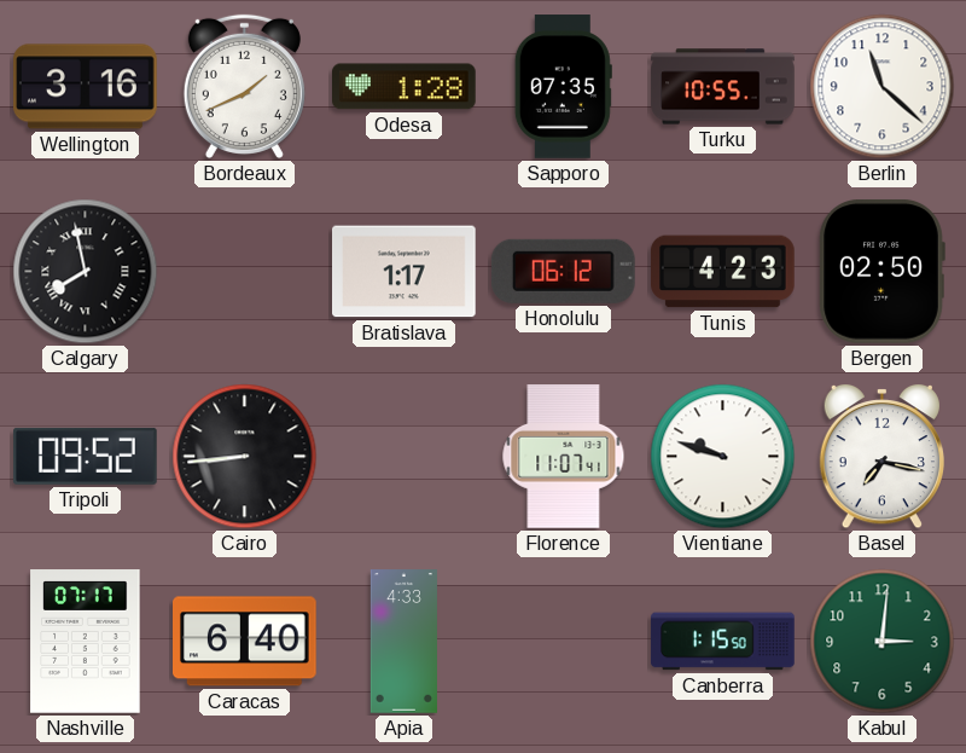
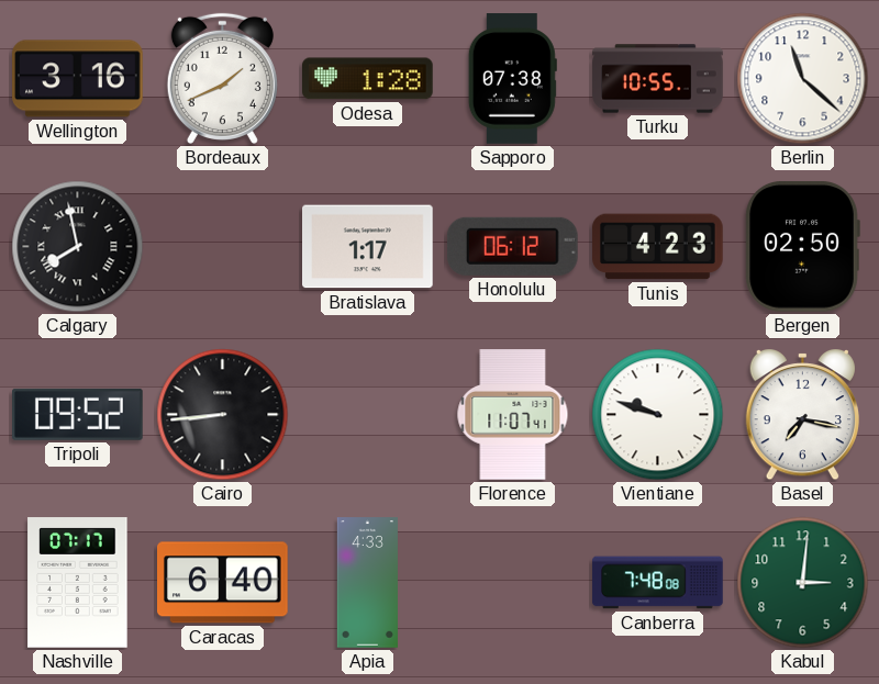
Sapporo: 07:35 -> 07:38 (512, 79)
Canberra: 1:15 -> 7:48 (658, 583)
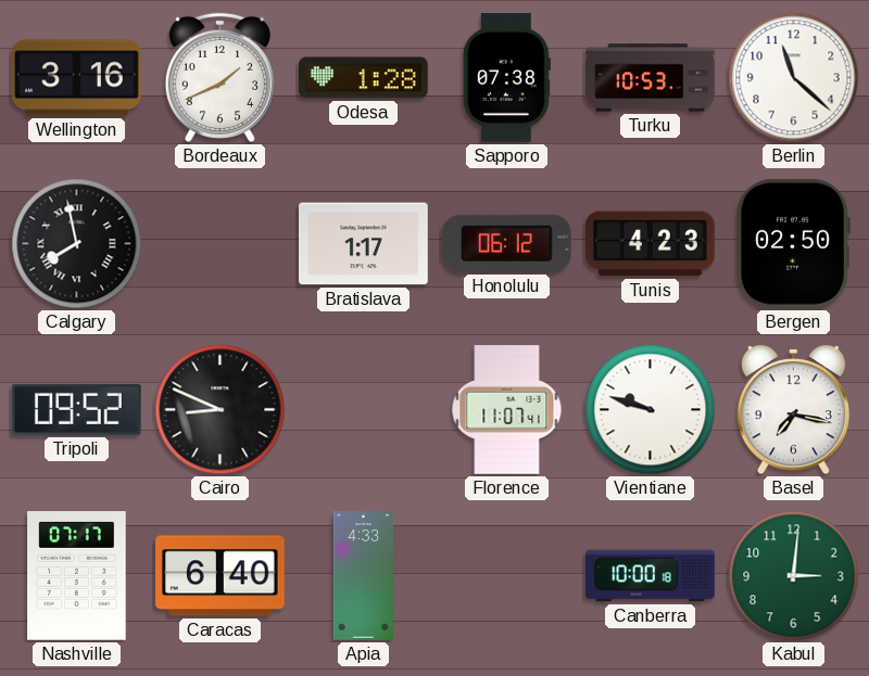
Turku: 10:55 -> 10:53 (651, 78)
Cairo: 8:44 -> 8:49 (221, 410)
Canberra: 7:48 -> 10:00 (651, 576)
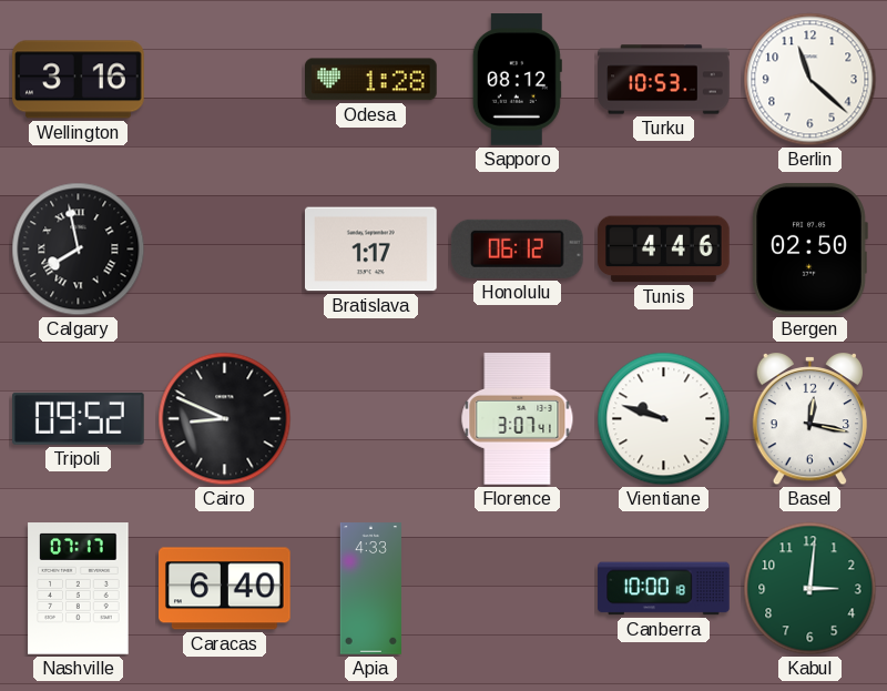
Bordeaux: 1:41 -> none (219, 77)
Sapporo: 07:38 -> 08:12 (517, 80)
Tunis: 4:23 -> 4:46 (664, 250)
Florence: 11:07 -> 3:07 (518, 419)
Basel: 7:17 -> 12:17 (809, 420)
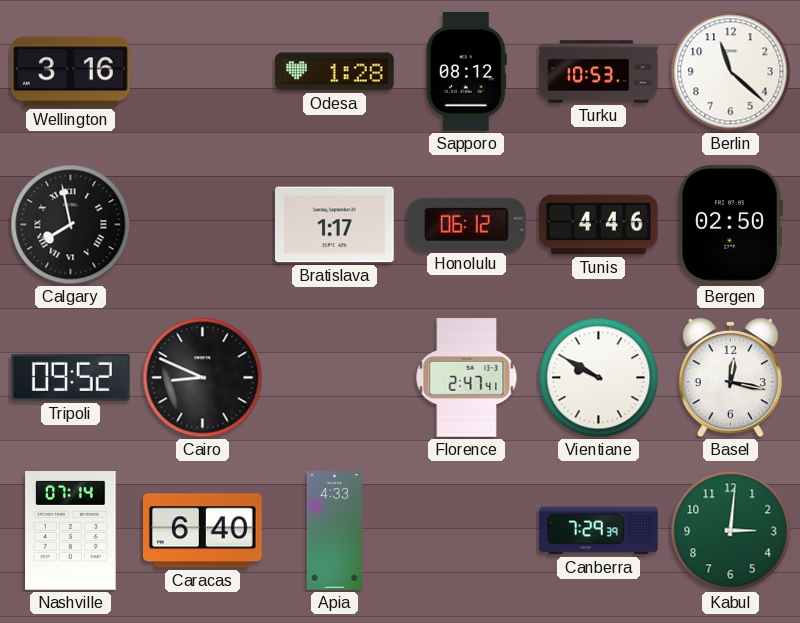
Florence: 3:07 -> 2:47 (467, 378)
Vientiane: 9:48 -> 9:50 (599, 378)
Nashville: 07:17 -> 07:14 (71, 531)
Canberra: 10:00 -> 7:29 (599, 531)
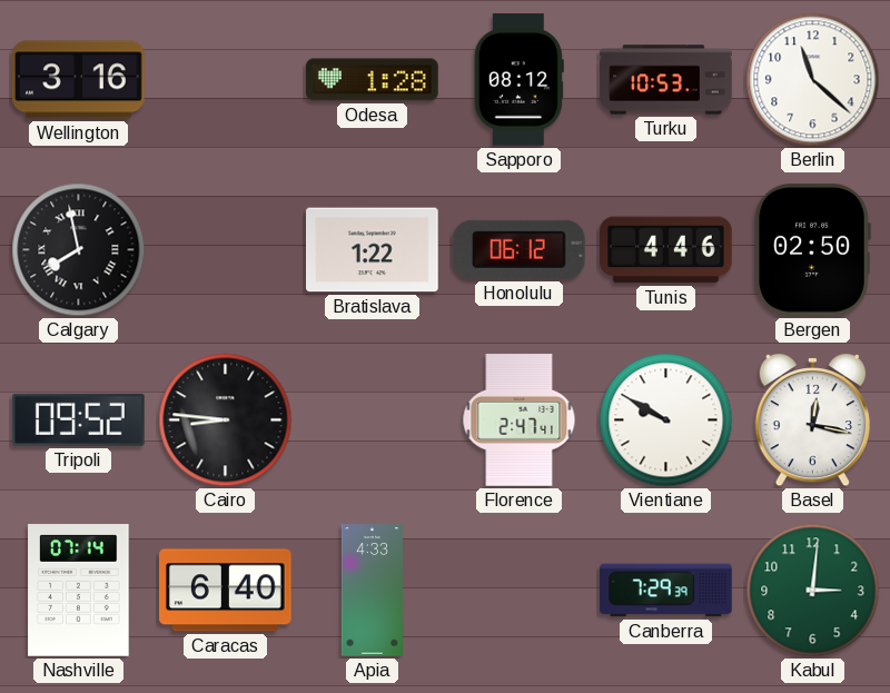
Bratislava: 1:17 -> 1:22 (373, 250)
Cairo: 8:49 -> 8:46 (226, 420)
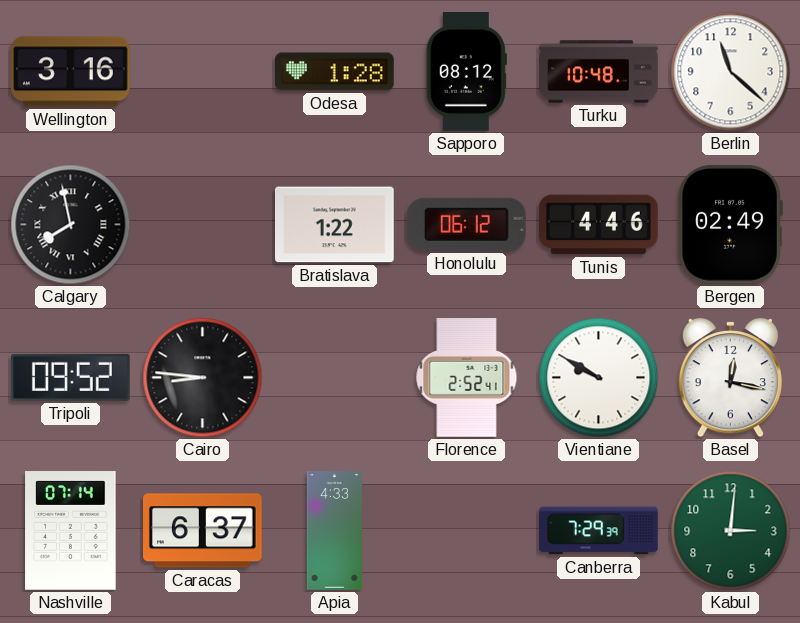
Turku: 10:53 -> 10:48 (599, 72)
Bergen: 02:50 -> 02:49 (730, 225)
Florence: 2:47 -> 2:52 (467, 378)
Caracas: 6:40 -> 6:37 (203, 531)
